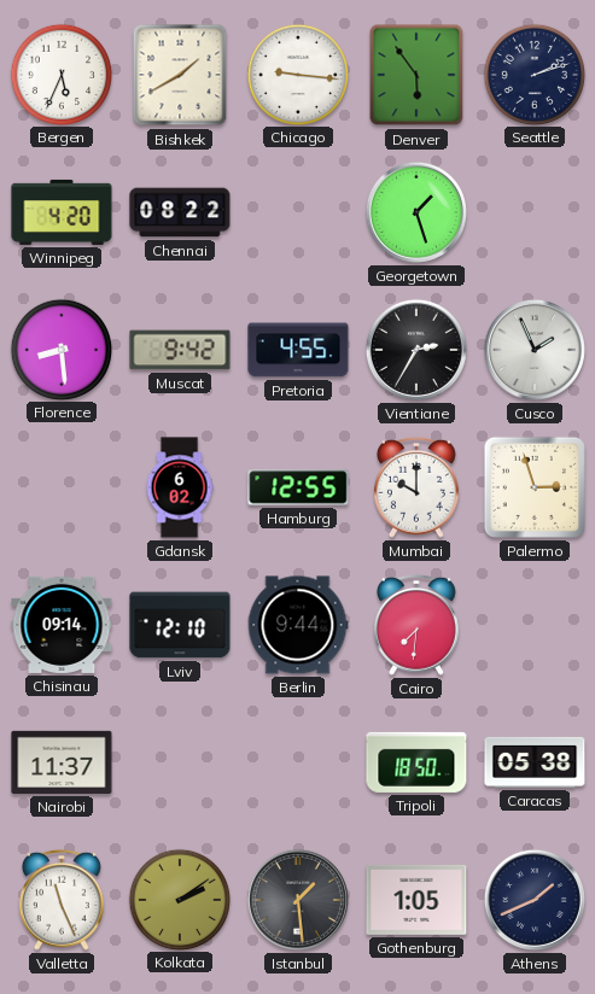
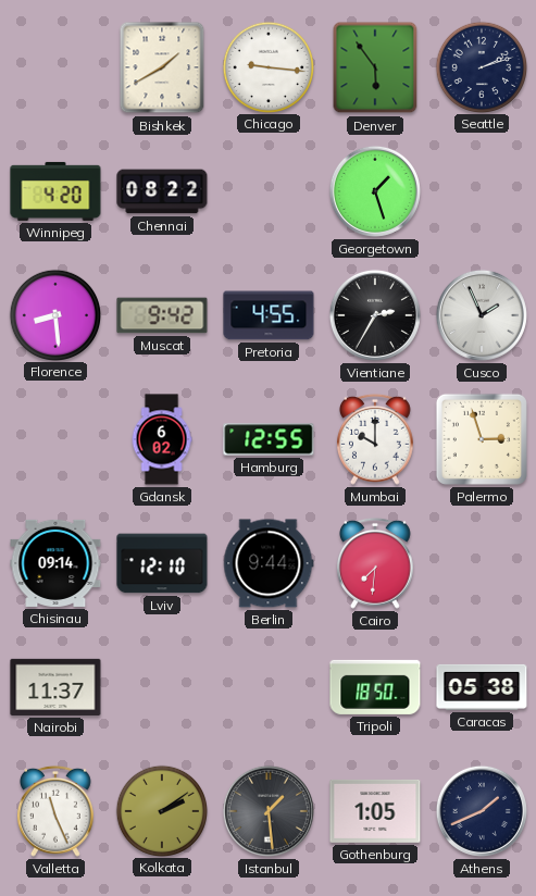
Bergen: 5:34 -> none (60, 74)
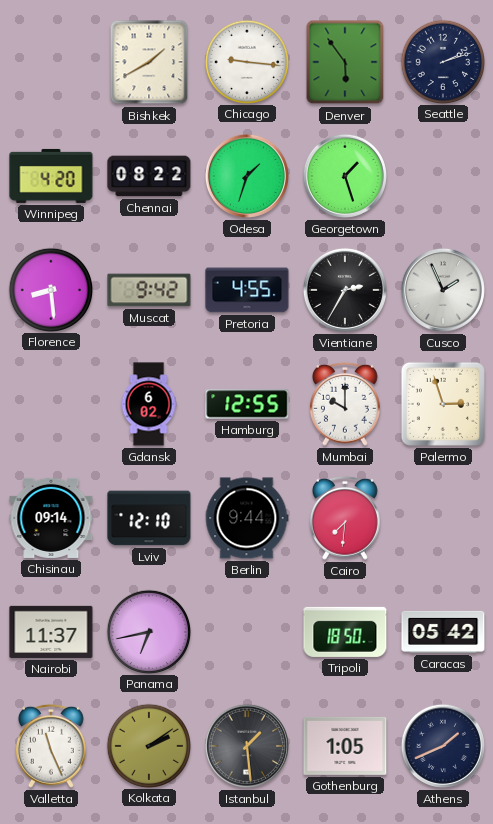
Odesa: none -> 1:33 (247, 176)
Panama: none -> 6:43 (148, 631)
Caracas: 05:38 -> 05:42 (443, 632)
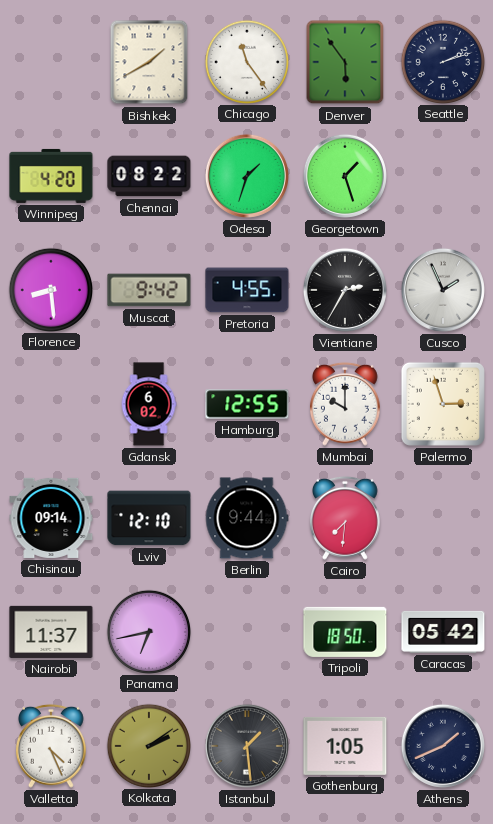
Chicago: 9:16 -> 11:24 (246, 61)
Valletta: 11:26 -> 4:26 (51, 746)
